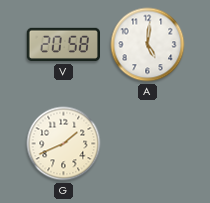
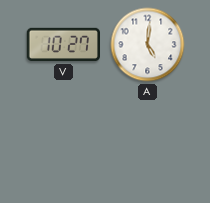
V: 20:58 -> 10:27 (63, 45)
G: 1:41 -> none (64, 144)
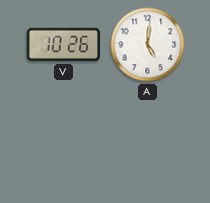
V: 10:27 -> 10:26 (63, 45)
